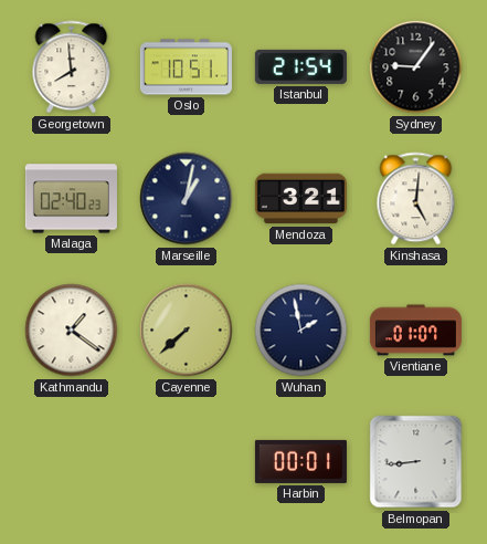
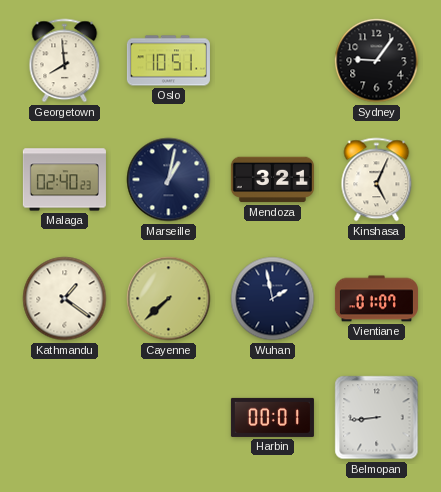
Istanbul: 21:54 -> none (300, 66)
Kinshasa: 5:01 -> 5:04 (377, 180)
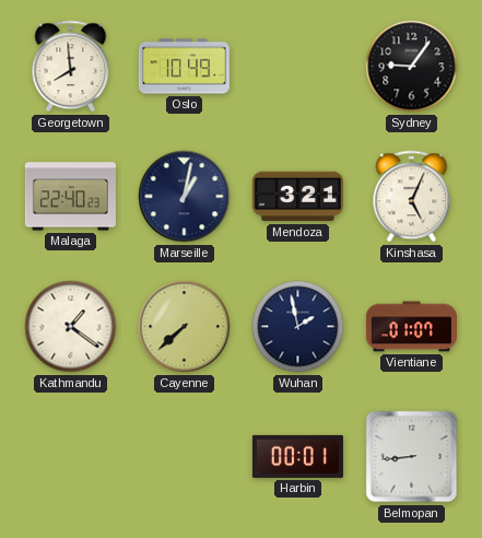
Oslo: 10:51 -> 10:49 (184, 67)
Malaga: 02:40 -> 22:40 (70, 197)
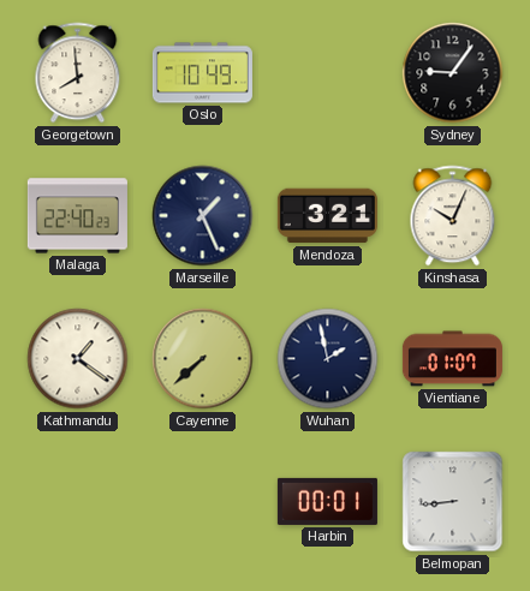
Marseille: 1:02 -> 1:26 (203, 216)
Kinshasa: 5:04 -> 10:04 (453, 216)
